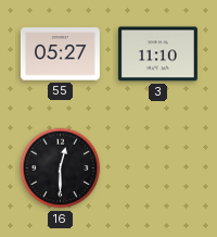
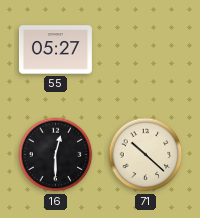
3: 11:10 -> none (157, 54)
71: none -> 10:22 (146, 155)
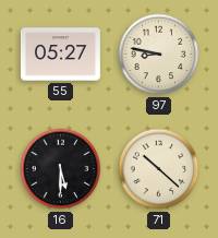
97: none -> 8:47 (159, 55)
16: 12:30 -> 5:30 (61, 169)
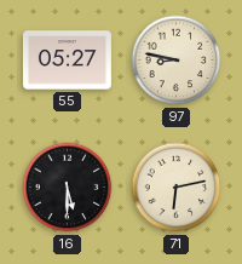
71: 10:22 -> 6:13 (177, 188)
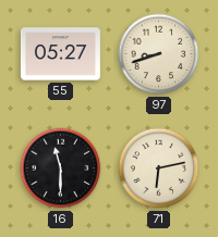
97: 8:47 -> 8:42 (159, 54)
16: 5:30 -> 11:30 (61, 169)
